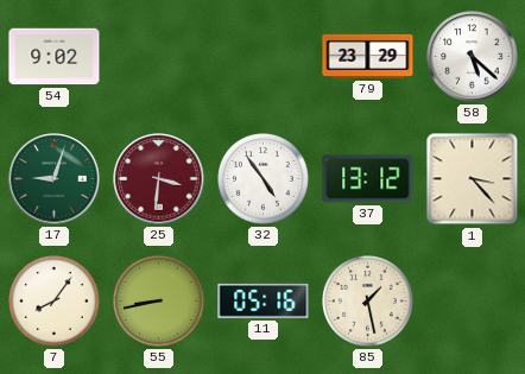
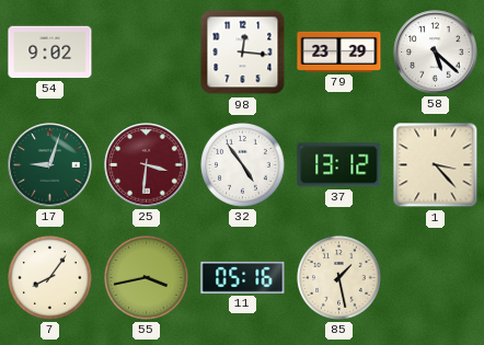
98: none -> 12:16 (243, 53)
55: 8:43 -> 3:43 (147, 278)
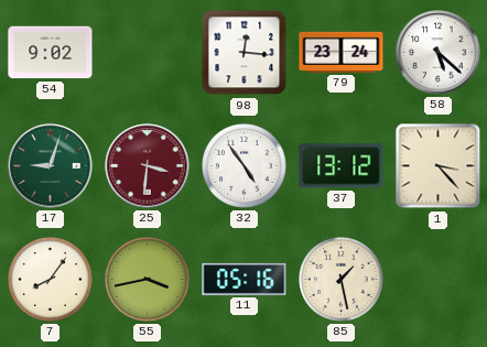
79: 23:29 -> 23:24 (342, 52)
